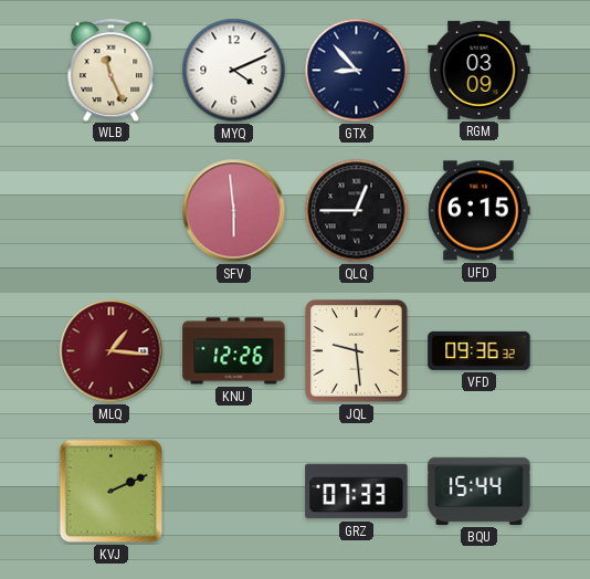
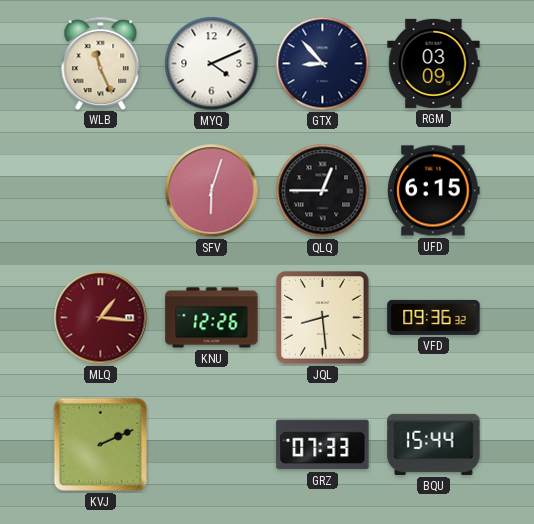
SFV: 5:59 -> 6:03 (212, 191)
JQL: 9:29 -> 8:29 (323, 318)
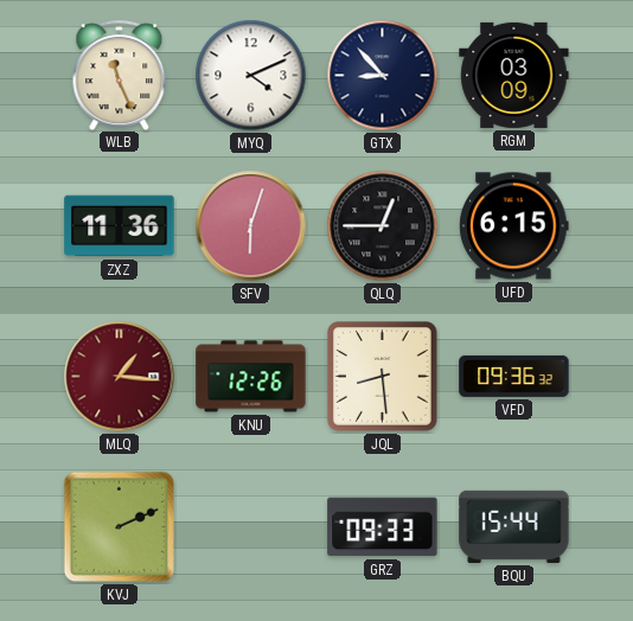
ZXZ: none -> 11:36 (120, 226)
GRZ: 07:33 -> 09:33 (383, 527)
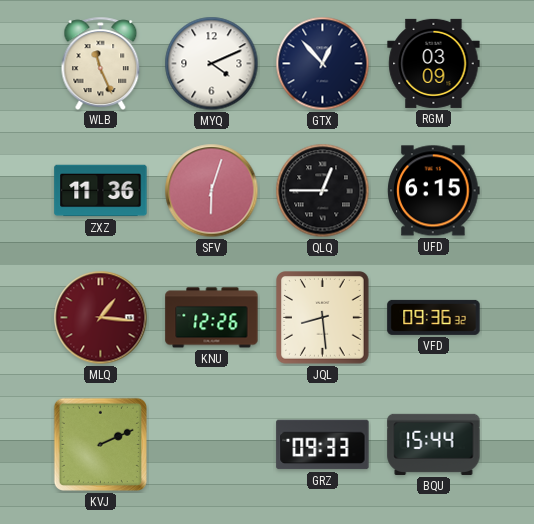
GTX: 8:53 -> 12:53 (323, 64)
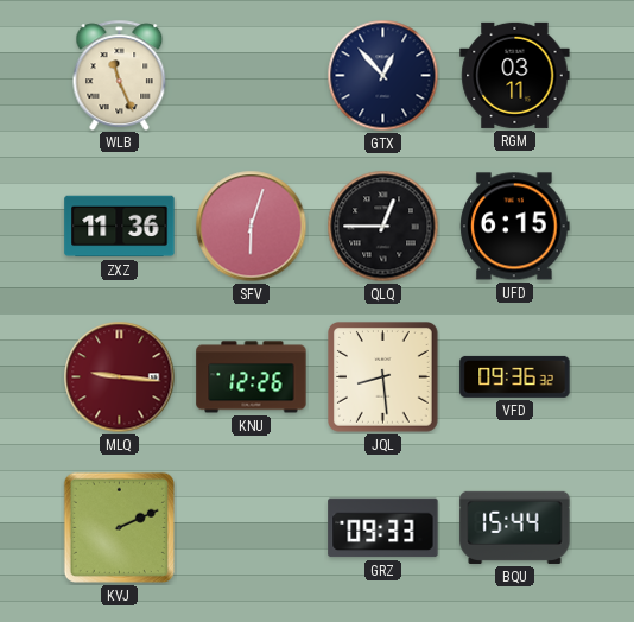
MYQ: 4:11 -> none (212, 64)
RGM: 03:09 -> 03:11 (515, 75)
MLQ: 1:16 -> 9:16 (120, 377)
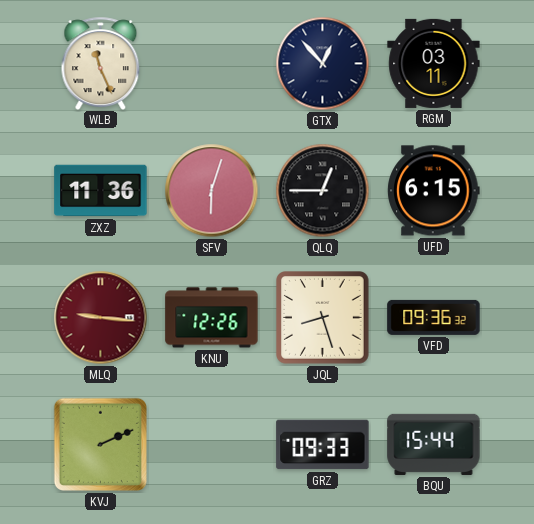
JQL: 8:29 -> 8:27 (323, 318)
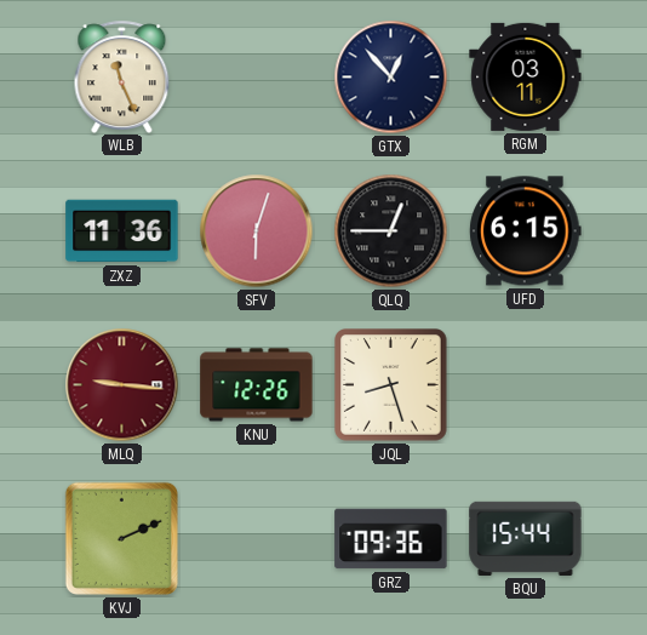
VFD: 09:36 -> none (434, 317)
GRZ: 09:33 -> 09:36 (391, 539)
